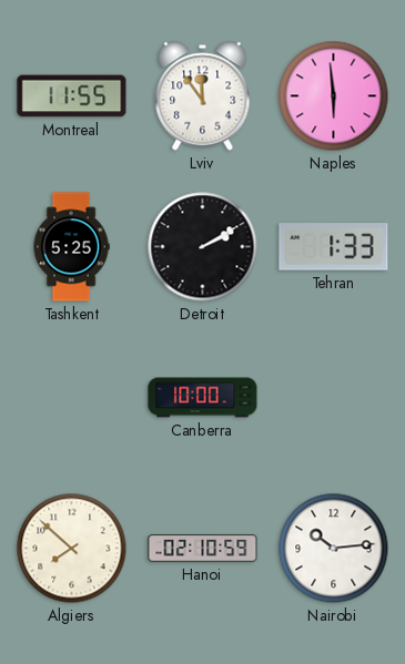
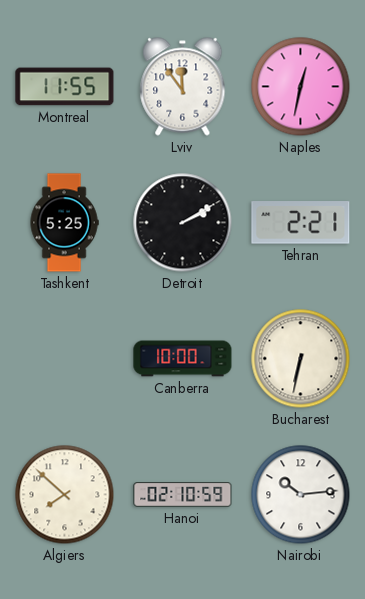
Naples: 5:59 -> 12:32 (301, 87)
Tehran: 1:33 -> 2:21 (301, 223)
Bucharest: none -> 6:32 (301, 359)
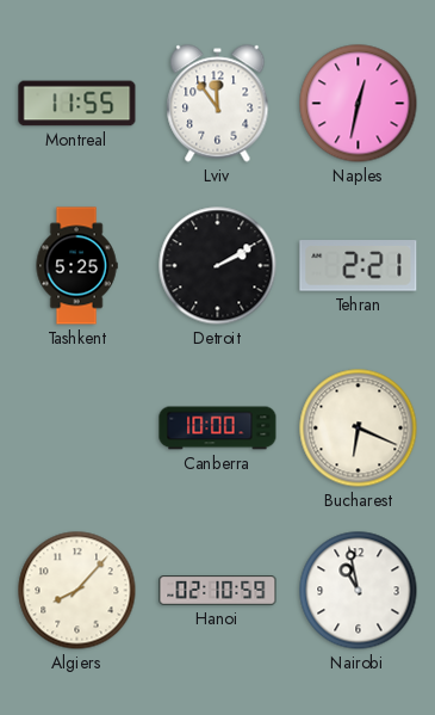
Bucharest: 6:32 -> 6:19 (359, 429)
Algiers: 7:52 -> 8:07 (77, 591)
Nairobi: 10:14 -> 10:58 (359, 591)
